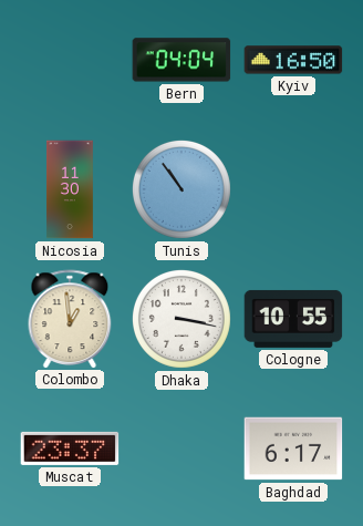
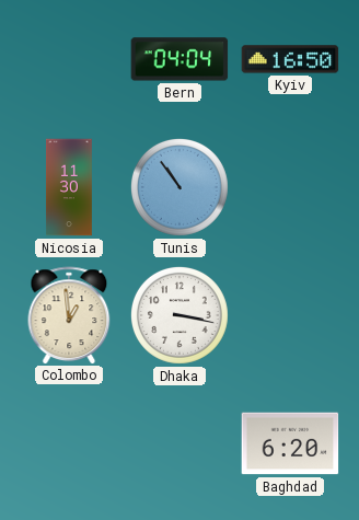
Cologne: 10:55 -> none (293, 319)
Muscat: 23:37 -> none (70, 448)
Baghdad: 6:17 -> 6:20 (290, 443)
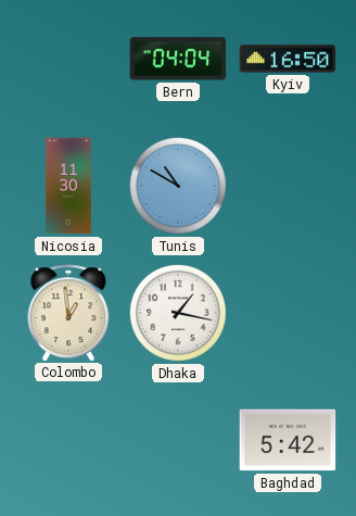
Tunis: 10:54 -> 10:50 (178, 186)
Dhaka: 3:17 -> 1:17 (178, 313)
Baghdad: 6:20 -> 5:42 (288, 440)
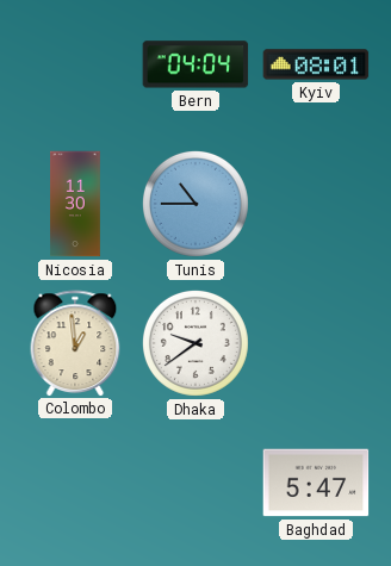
Kyiv: 16:50 -> 08:01 (316, 64)
Tunis: 10:50 -> 10:45 (195, 204)
Dhaka: 1:17 -> 9:39 (195, 343)
Baghdad: 5:42 -> 5:47 (316, 483)
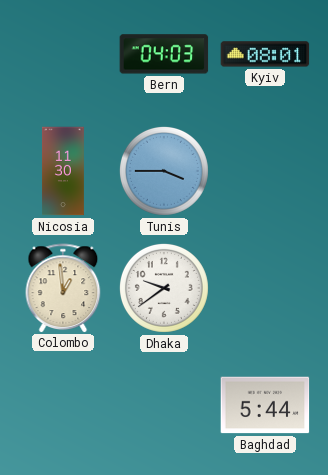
Bern: 04:04 -> 04:03 (164, 54)
Tunis: 10:45 -> 3:45 (164, 171)
Baghdad: 5:47 -> 5:44 (265, 405)
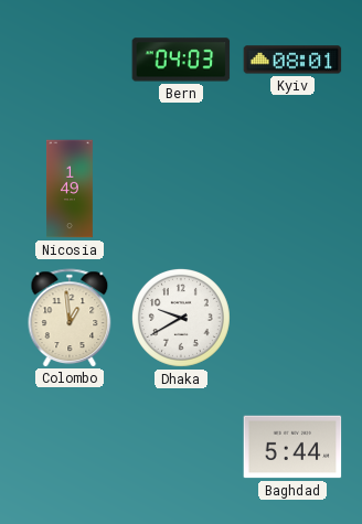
Nicosia: 11:30 -> 1:49 (71, 189)
Tunis: 3:45 -> none (164, 171)
Dhaka: 9:39 -> 9:40 (181, 318)
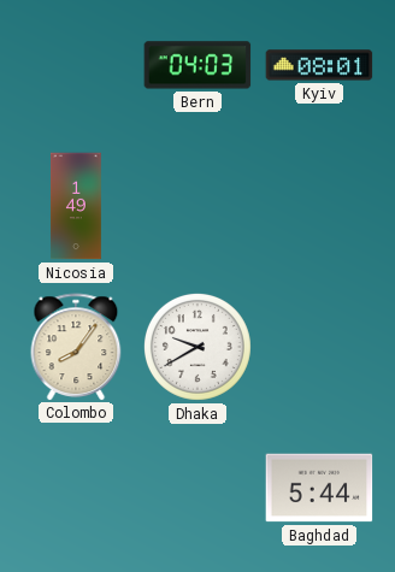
Colombo: 12:59 -> 8:06 (76, 347)
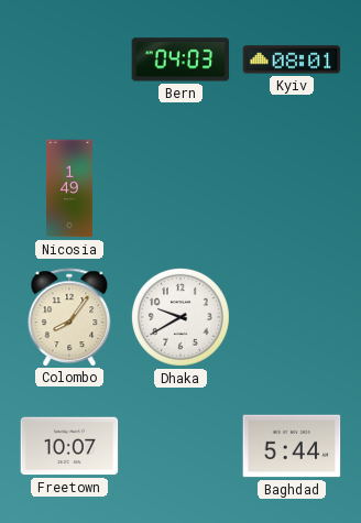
Freetown: none -> 10:07 (69, 446)
